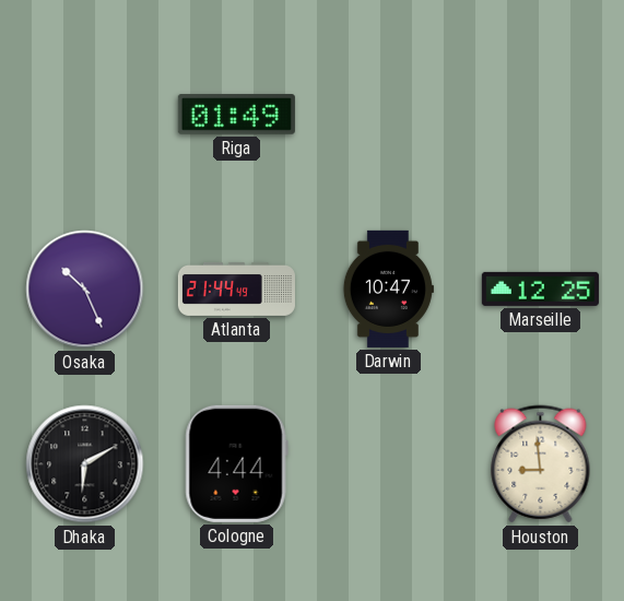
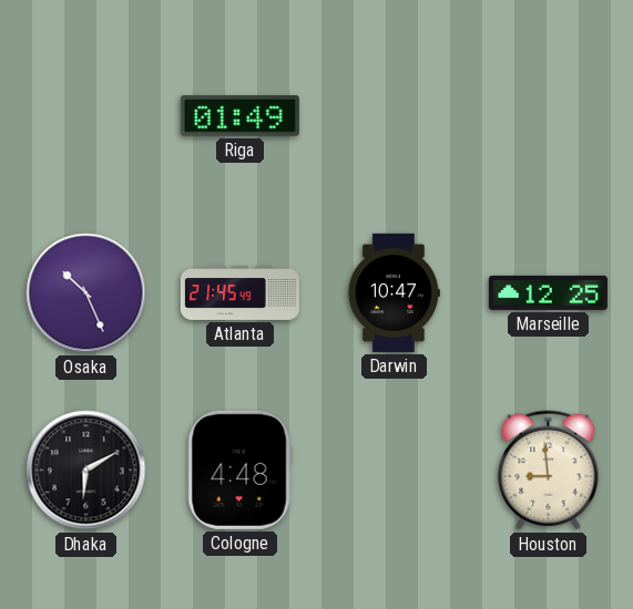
Atlanta: 21:44 -> 21:45 (239, 292)
Cologne: 4:44 -> 4:48 (239, 469)
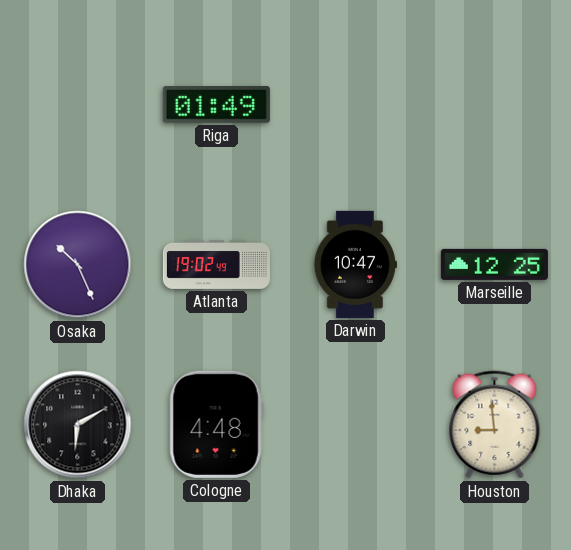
Atlanta: 21:45 -> 19:02 (216, 264)
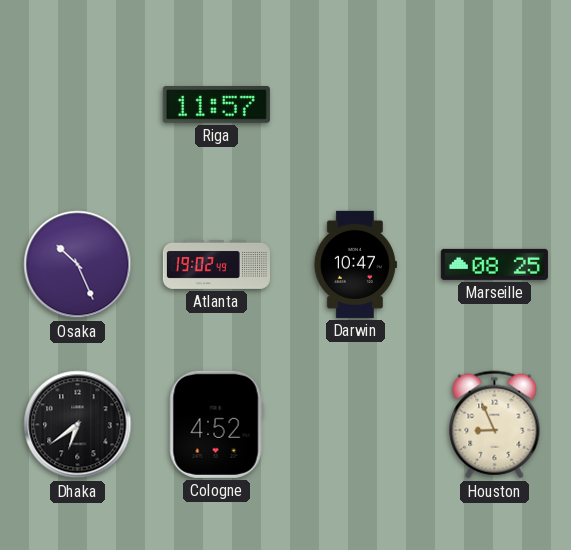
Riga: 01:49 -> 11:57 (216, 105)
Marseille: 12:25 -> 08:25 (494, 264)
Dhaka: 6:10 -> 6:39 (78, 425)
Cologne: 4:48 -> 4:52 (216, 424)
Houston: 8:59 -> 8:56 (495, 425)
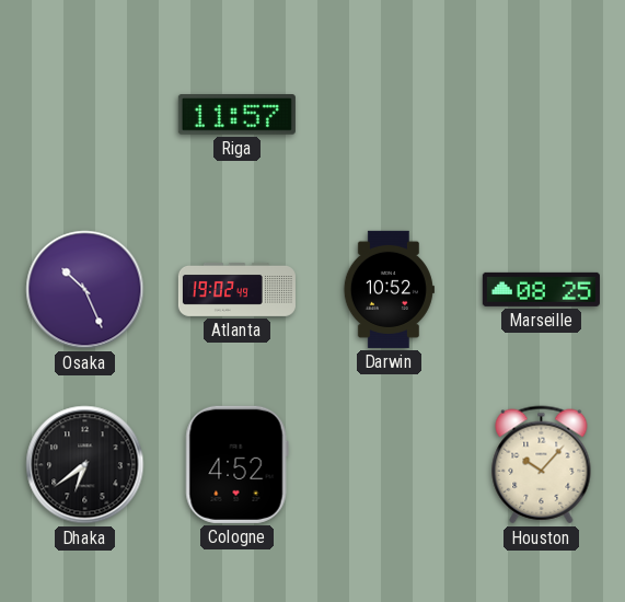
Darwin: 10:47 -> 10:52 (389, 289)
Houston: 8:56 -> 10:07 (542, 465)
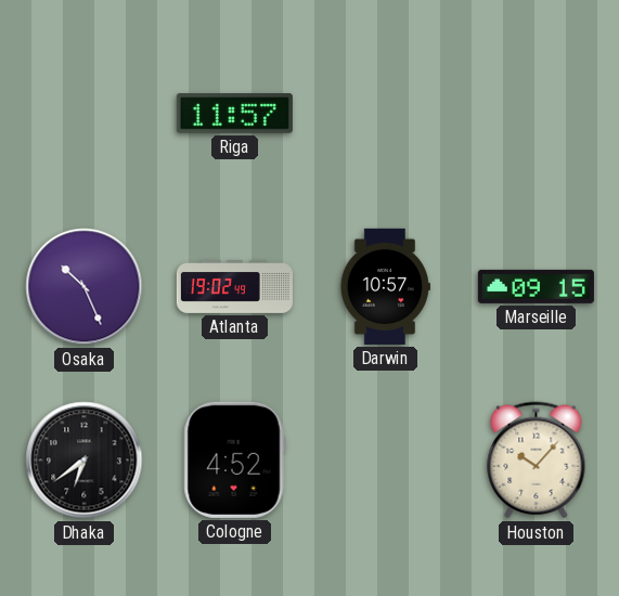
Darwin: 10:52 -> 10:57 (385, 286)
Marseille: 08:25 -> 09:15 (536, 286)
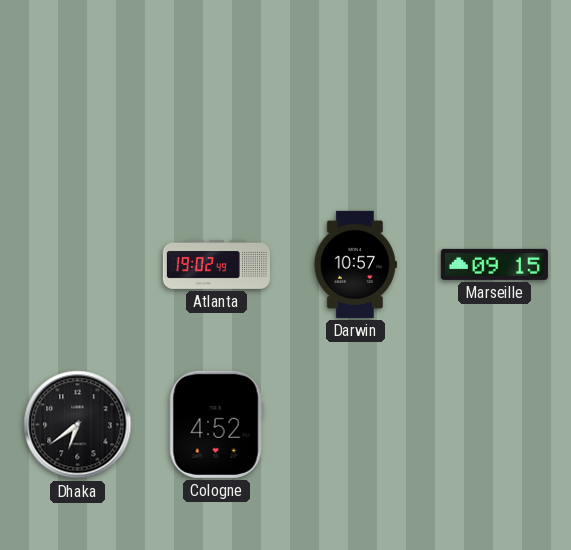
Riga: 11:57 -> none (234, 114)
Osaka: 10:26 -> none (85, 287)
Houston: 10:07 -> none (537, 461)
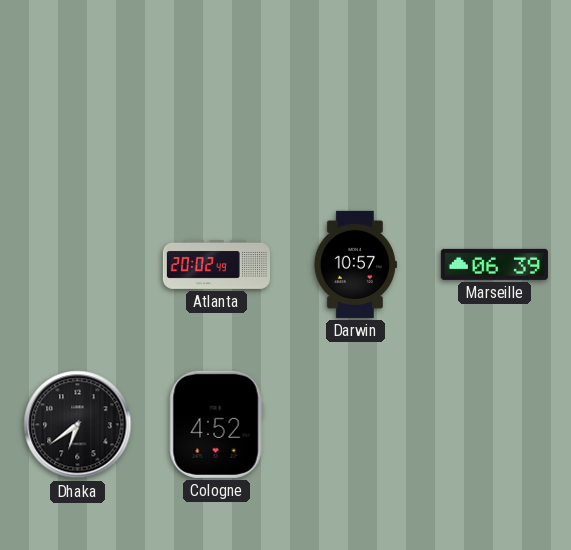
Atlanta: 19:02 -> 20:02 (216, 264)
Marseille: 09:15 -> 06:39 (494, 264)
